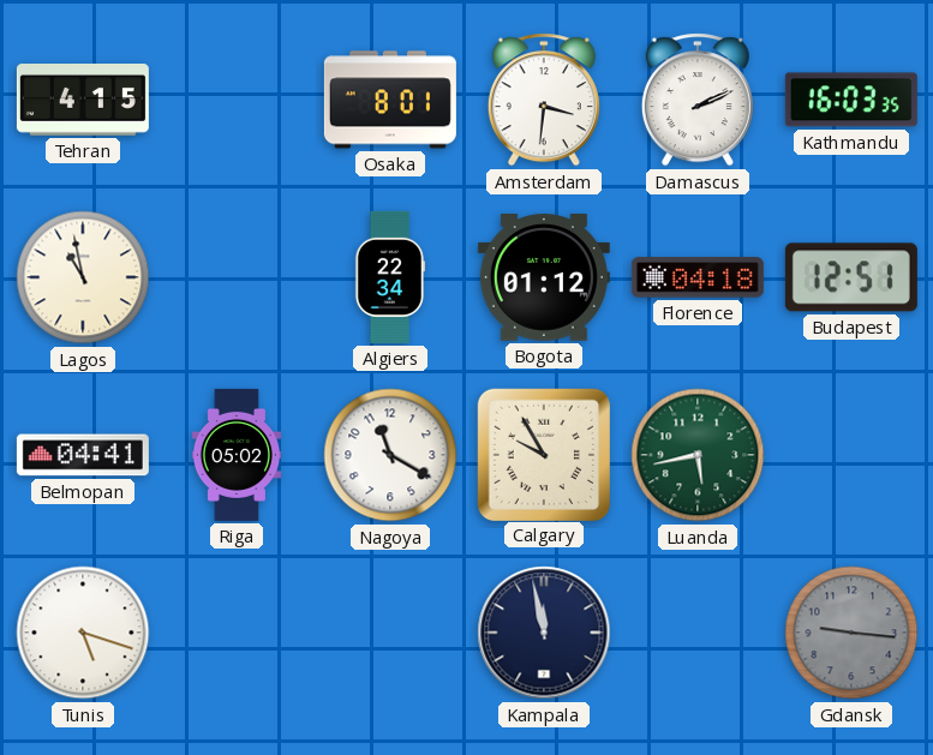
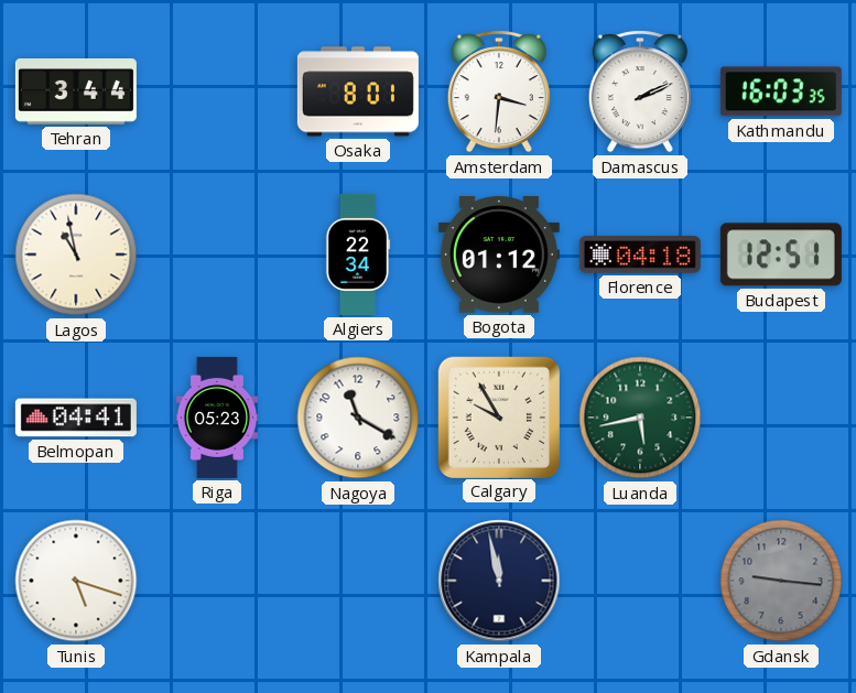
Tehran: 4:15 -> 3:44 (76, 93)
Riga: 05:02 -> 05:23 (216, 418)
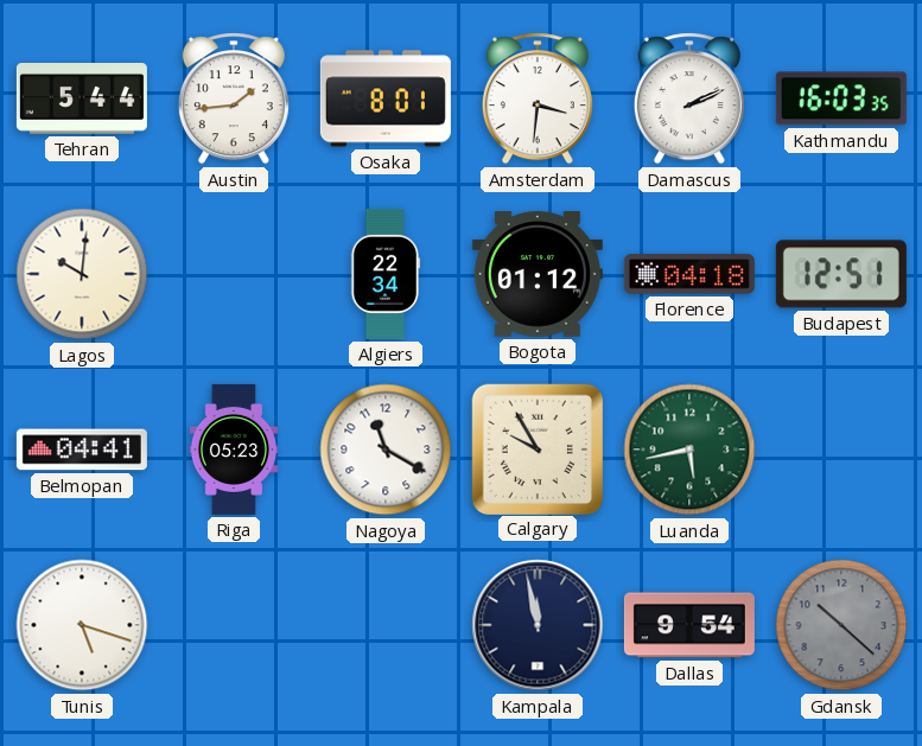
Tehran: 3:44 -> 5:44 (82, 100)
Austin: none -> 1:44 (234, 98)
Lagos: 10:58 -> 10:01 (82, 274)
Dallas: none -> 9:54 (689, 625)
Gdansk: 9:16 -> 10:22 (841, 625)
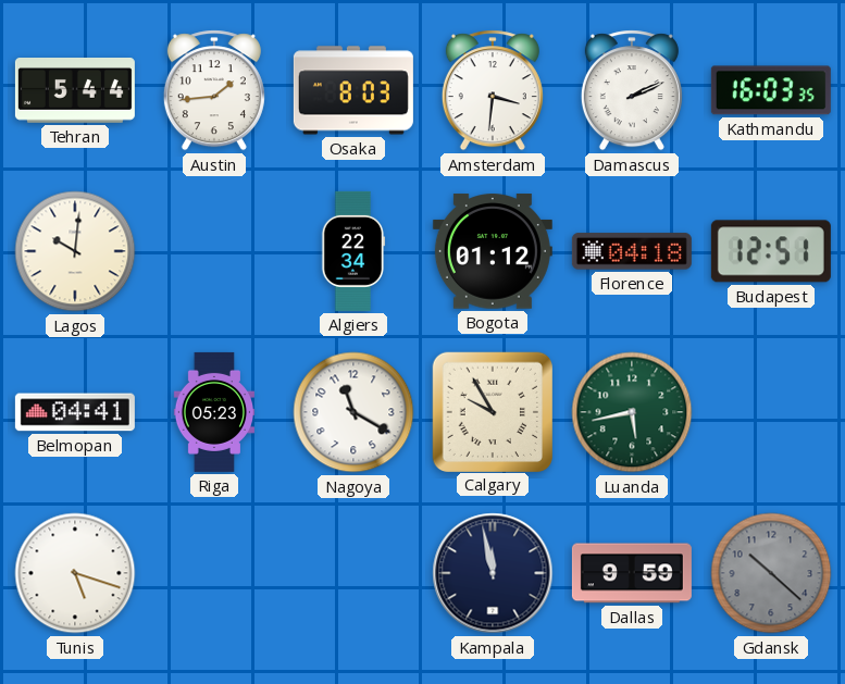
Osaka: 8:01 -> 8:03 (353, 90)
Dallas: 9:54 -> 9:59 (632, 573)
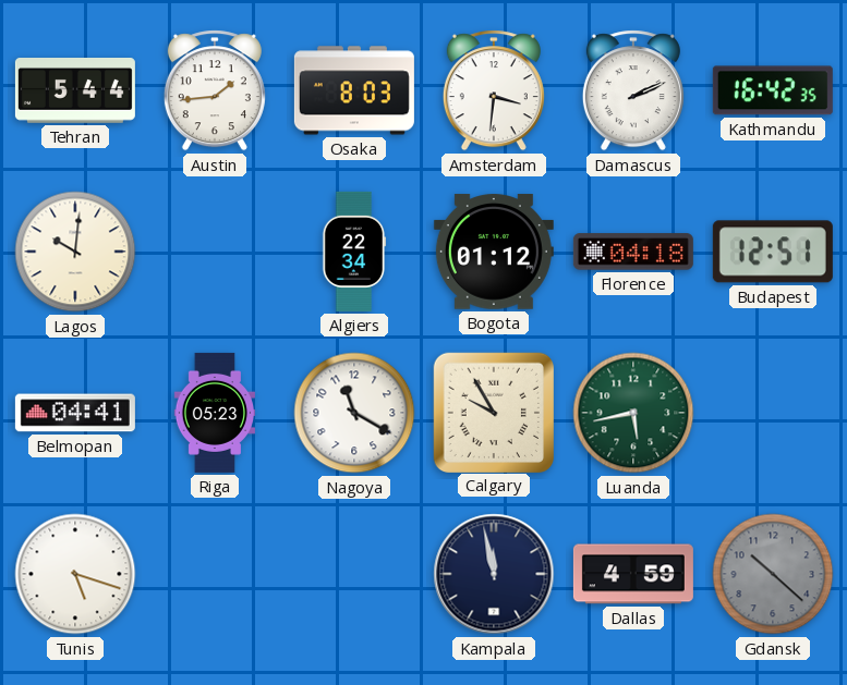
Kathmandu: 16:03 -> 16:42 (773, 90)
Dallas: 9:59 -> 4:59 (633, 574)
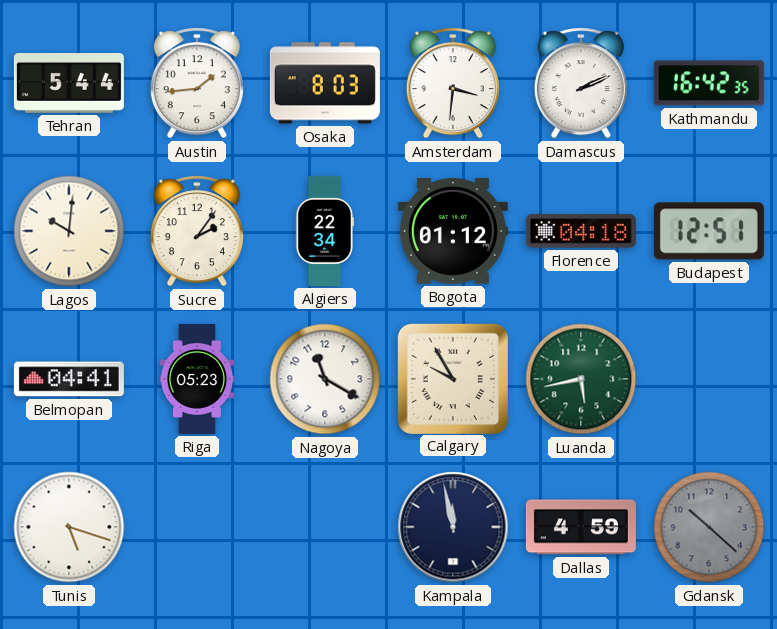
Sucre: none -> 2:06 (197, 231)
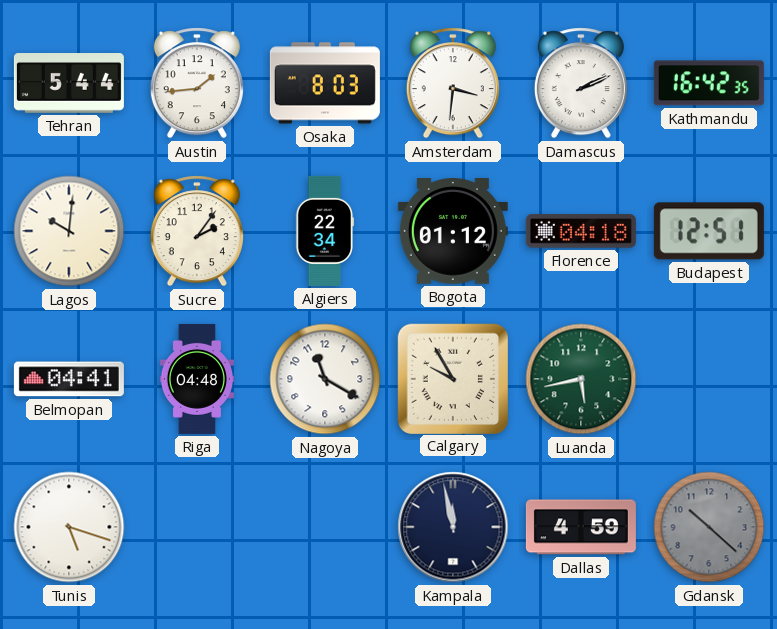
Riga: 05:23 -> 04:48 (196, 379)
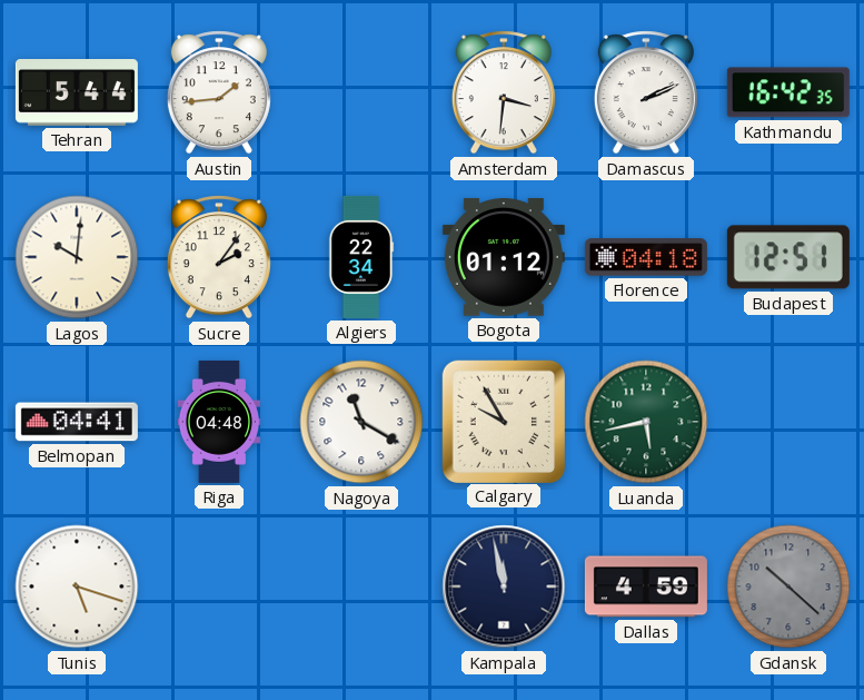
Osaka: 8:03 -> none (325, 83)
